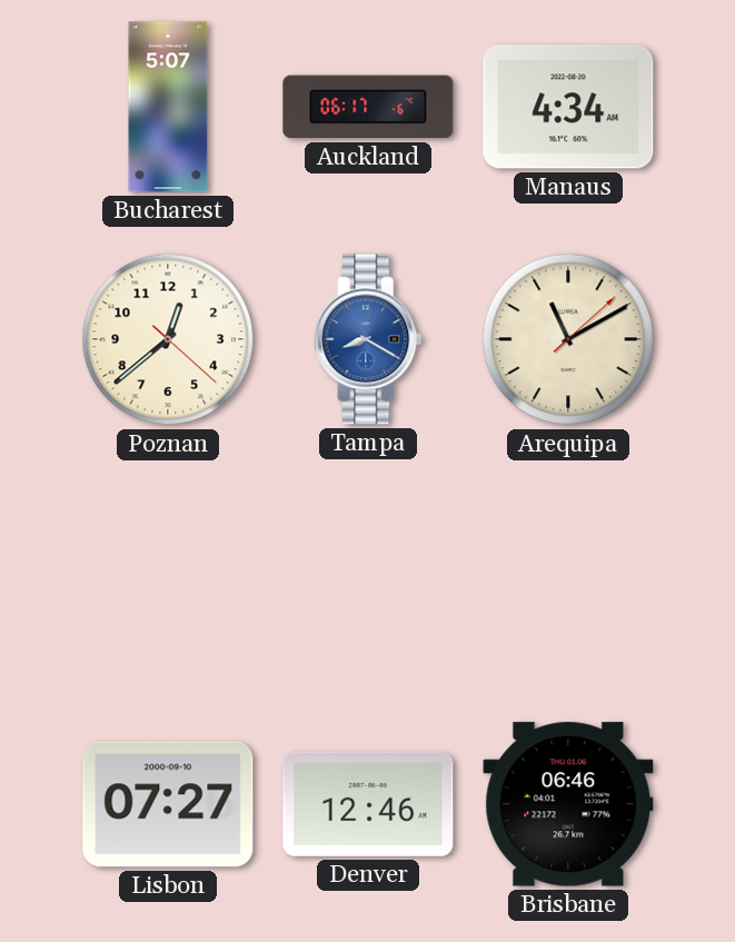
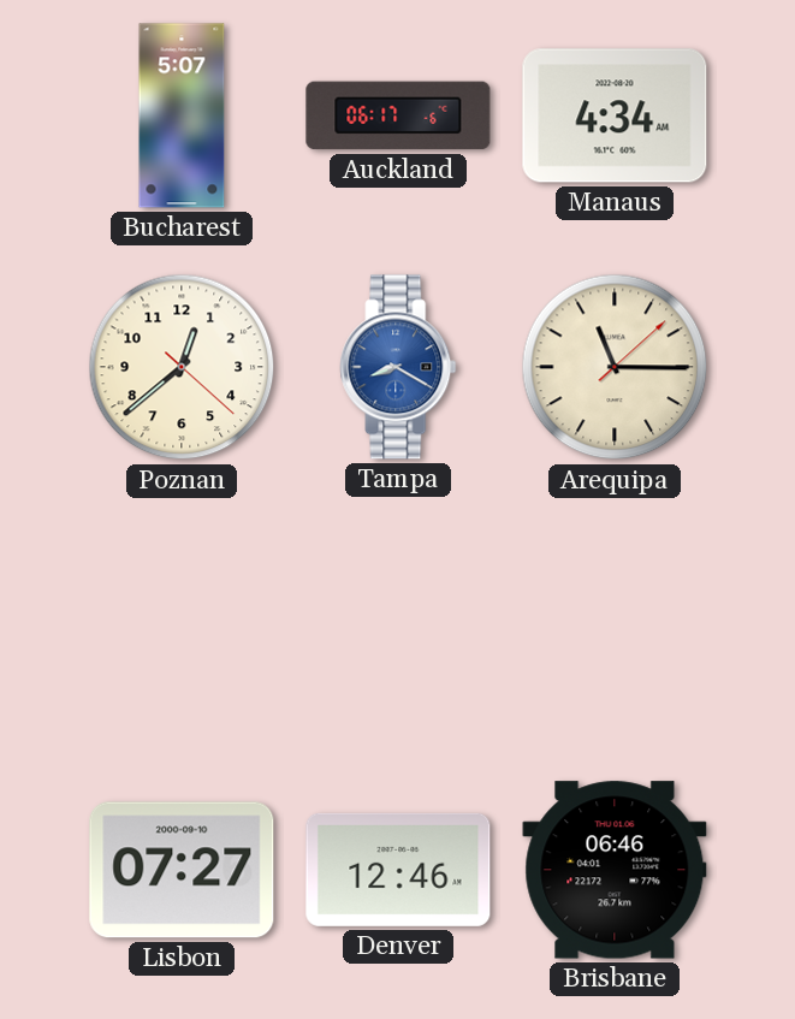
Arequipa: 11:10 -> 11:15 (615, 367)
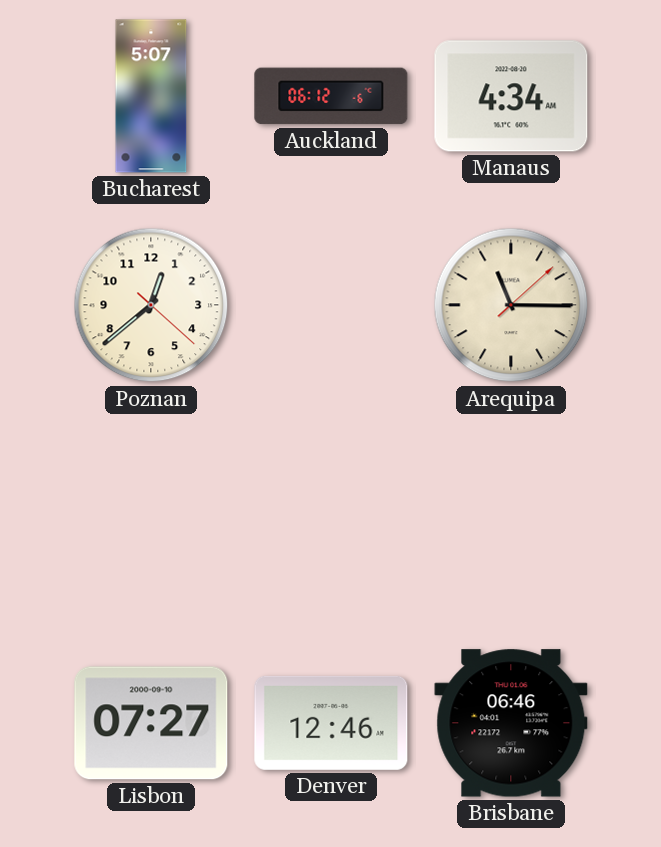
Auckland: 06:17 -> 06:12 (331, 96)
Tampa: 8:20 -> none (398, 367)
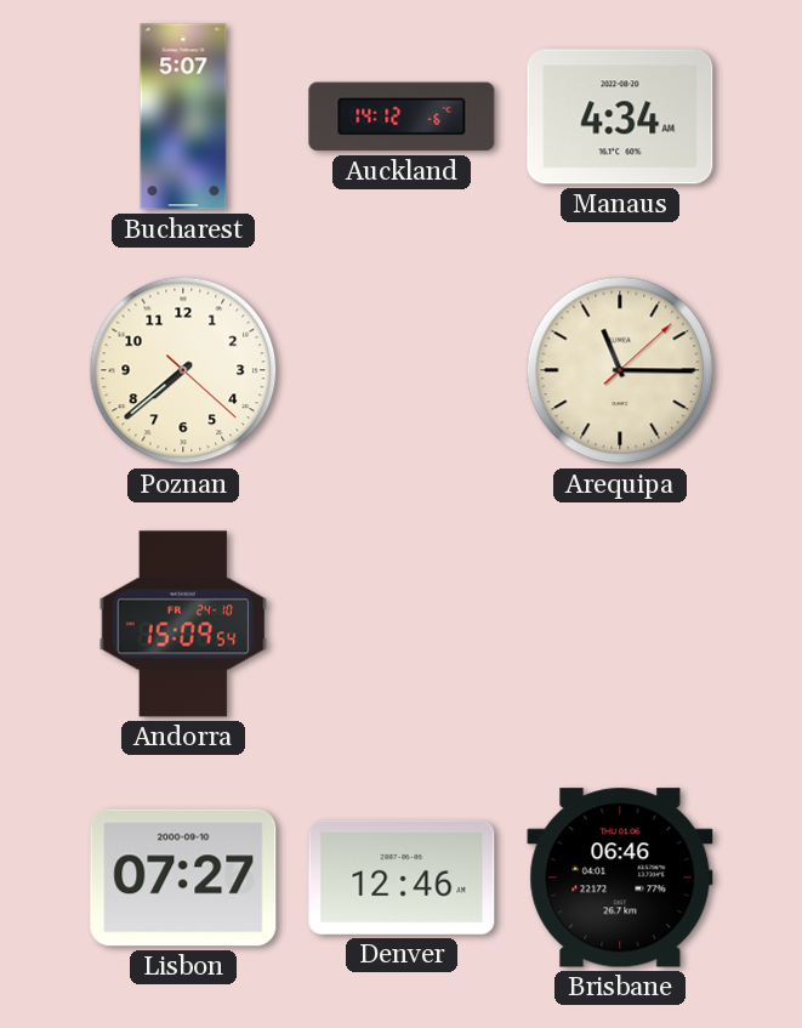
Auckland: 06:12 -> 14:12 (402, 117)
Poznan: 12:38 -> 7:38 (183, 370)
Andorra: none -> 15:09 (183, 624)
